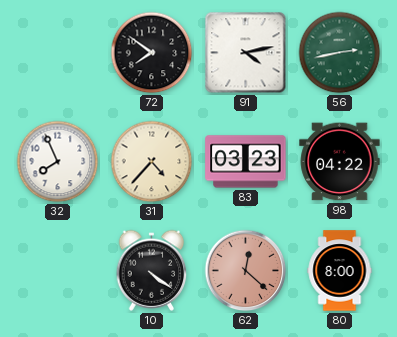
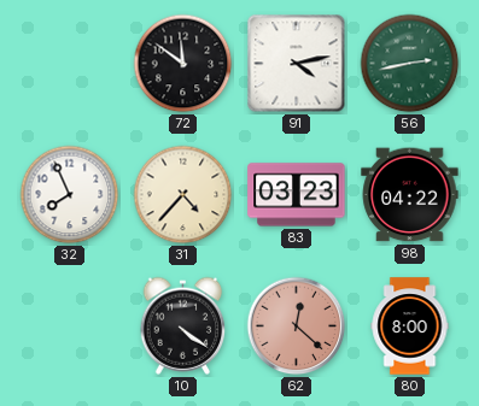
72: 7:51 -> 11:51 (183, 64)
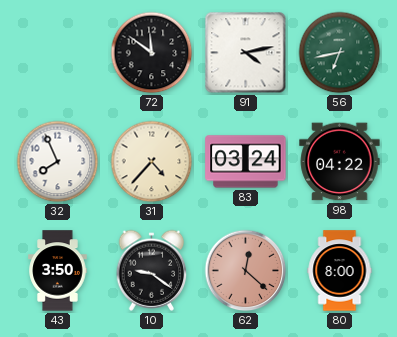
56: 2:43 -> 6:43 (340, 53)
83: 03:23 -> 03:24 (246, 162)
43: none -> 3:50 (58, 271)
10: 4:21 -> 9:21 (152, 270)
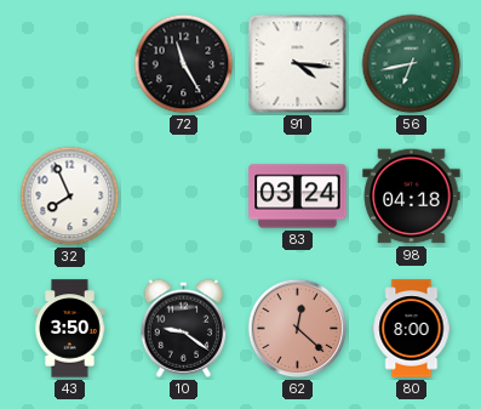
72: 11:51 -> 11:25 (184, 64)
91: 4:13 -> 4:16 (298, 64)
31: 4:37 -> none (152, 162)
98: 04:22 -> 04:18 (412, 197)
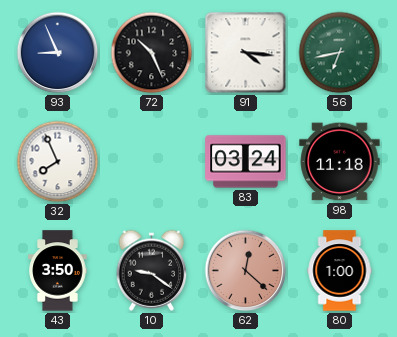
93: none -> 8:56 (58, 53)
72: 11:25 -> 10:26 (152, 53)
98: 04:18 -> 11:18 (340, 162)
80: 8:00 -> 1:00 (340, 271)
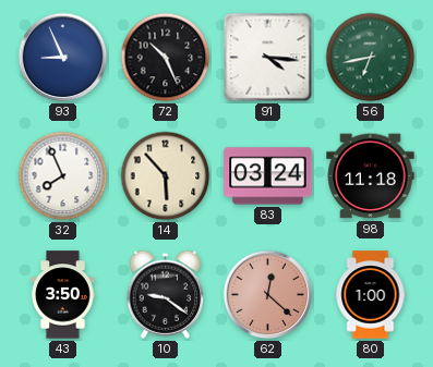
14: none -> 5:53 (166, 176)
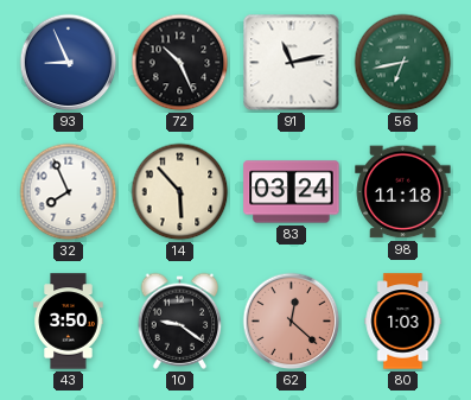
91: 4:16 -> 11:13 (292, 63)
80: 1:00 -> 1:03 (403, 322)
